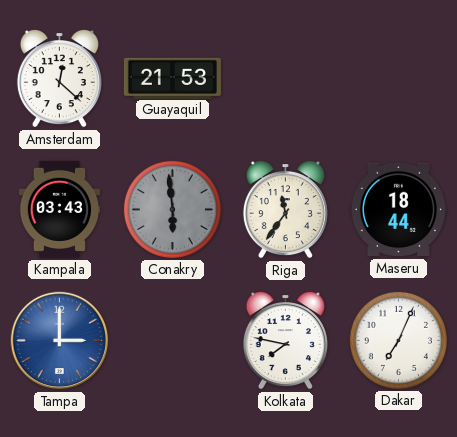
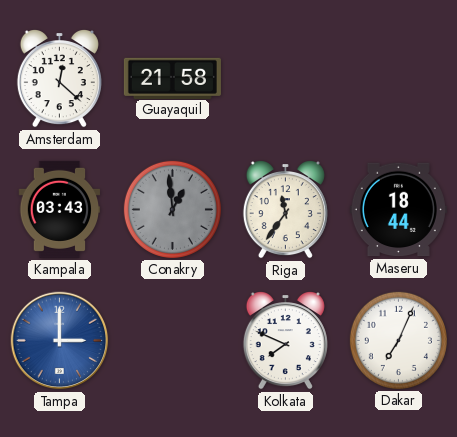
Guayaquil: 21:53 -> 21:58 (172, 78)
Conakry: 5:59 -> 12:59 (172, 209)
Kolkata: 7:47 -> 7:49 (285, 341)
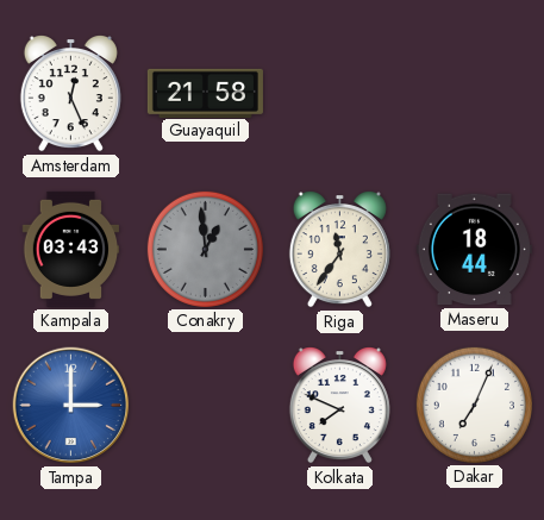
Amsterdam: 12:22 -> 12:26 (70, 94)
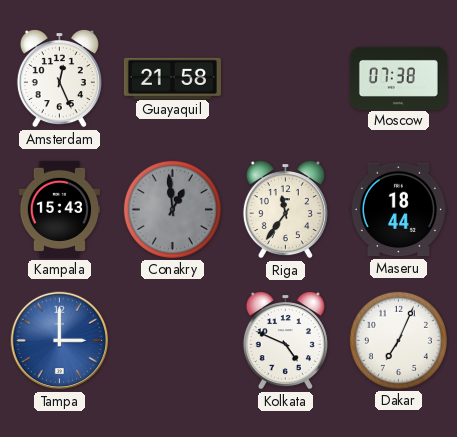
Moscow: none -> 07:38 (398, 78)
Kampala: 03:43 -> 15:43 (60, 209)
Kolkata: 7:49 -> 4:49 (285, 341)
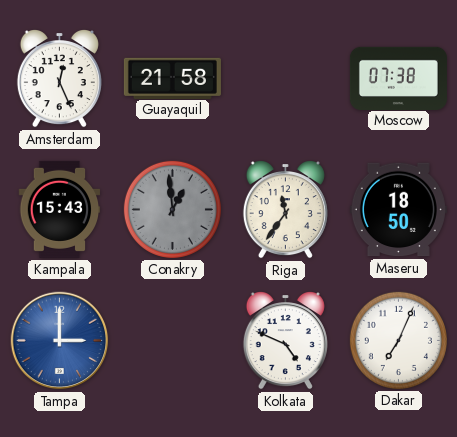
Maseru: 18:44 -> 18:50 (398, 210)
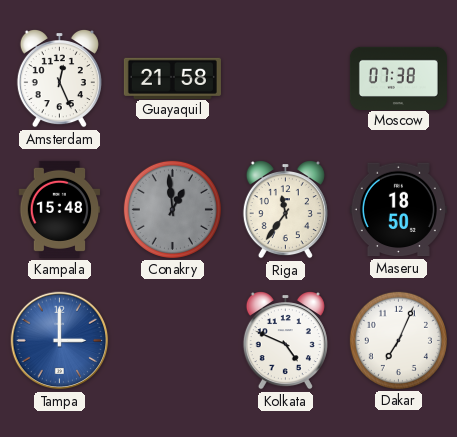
Kampala: 15:43 -> 15:48 (60, 209)
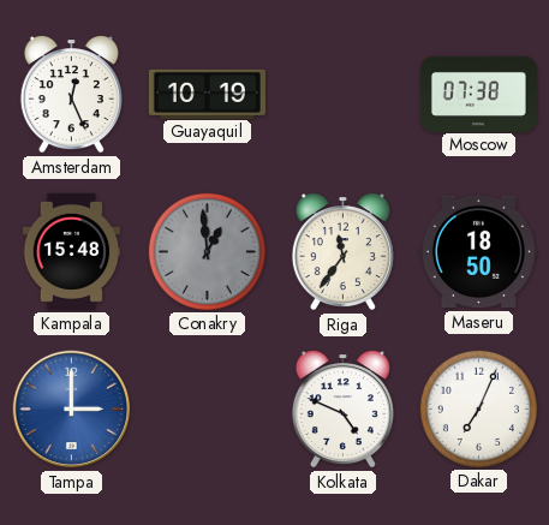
Guayaquil: 21:58 -> 10:19 (207, 94)
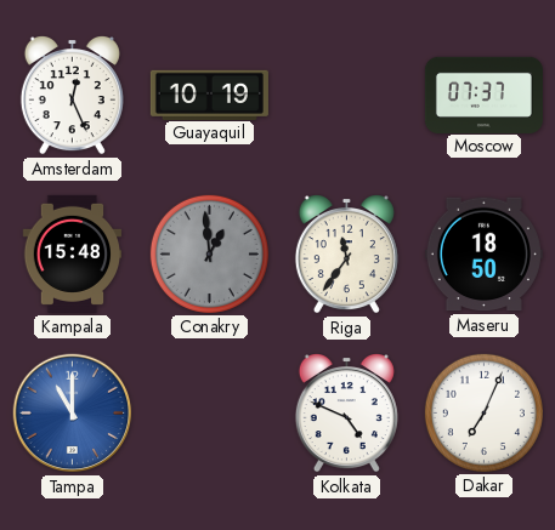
Moscow: 07:38 -> 07:37 (483, 95)
Tampa: 3:00 -> 11:00 (73, 414)
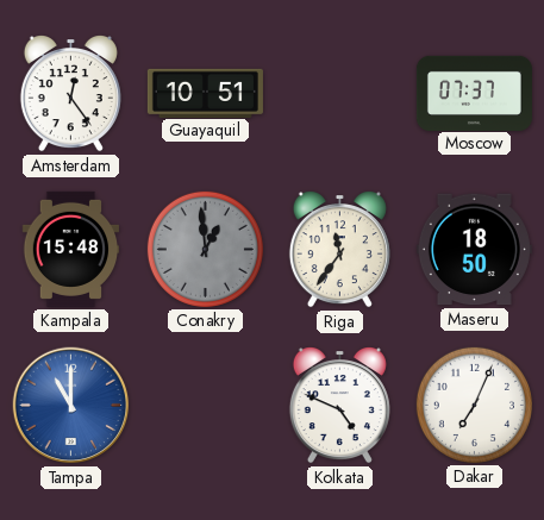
Amsterdam: 12:26 -> 12:24 (70, 94)
Guayaquil: 10:19 -> 10:51 (205, 93)
